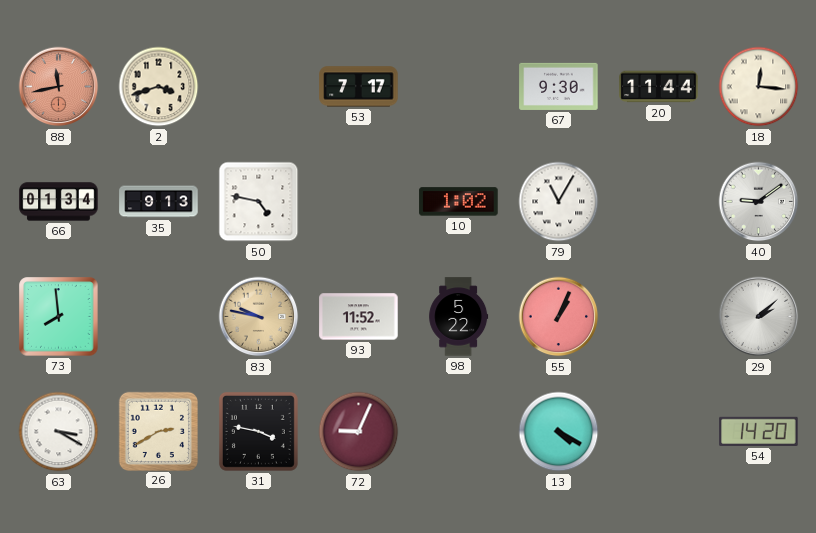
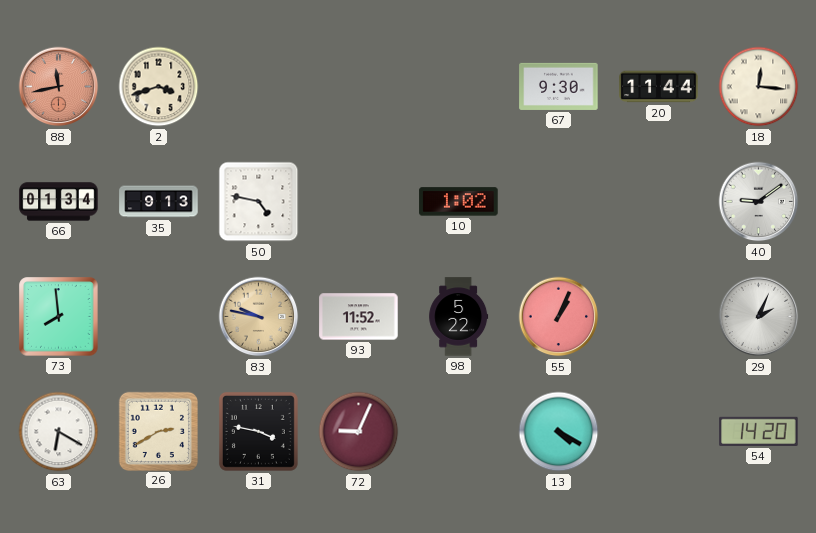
53: 7:17 -> none (359, 87)
79: 11:05 -> none (559, 202)
29: 2:08 -> 2:04 (759, 317)
63: 3:20 -> 6:20 (59, 432)
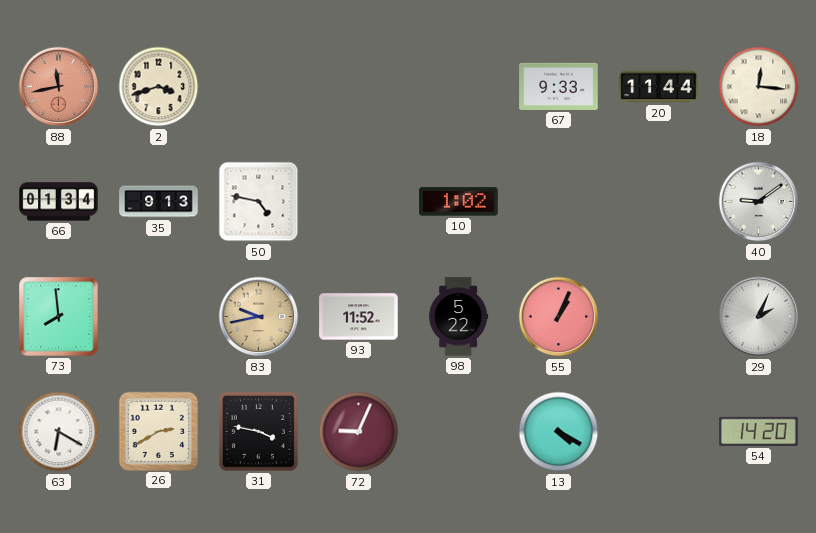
67: 9:30 -> 9:33 (559, 86)
83: 9:47 -> 9:43 (259, 317)
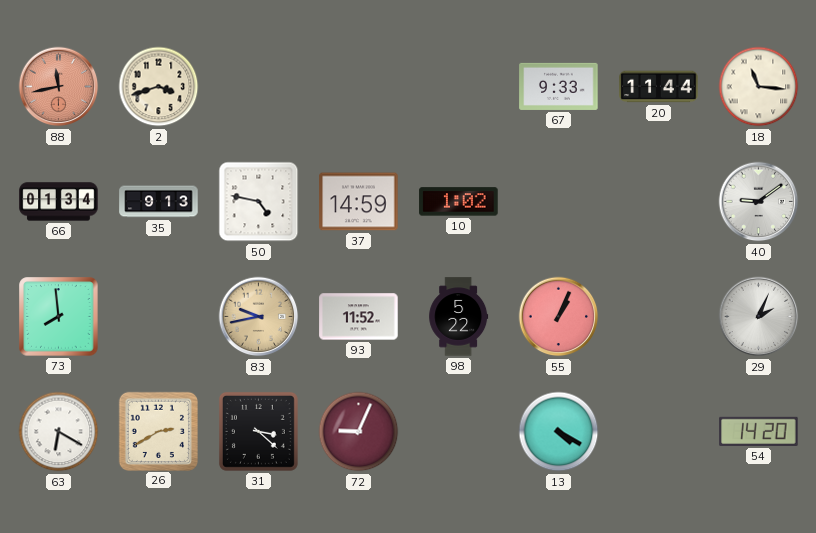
18: 12:16 -> 11:16 (759, 87)
37: none -> 14:59 (359, 202)
31: 3:47 -> 3:22 (258, 431)
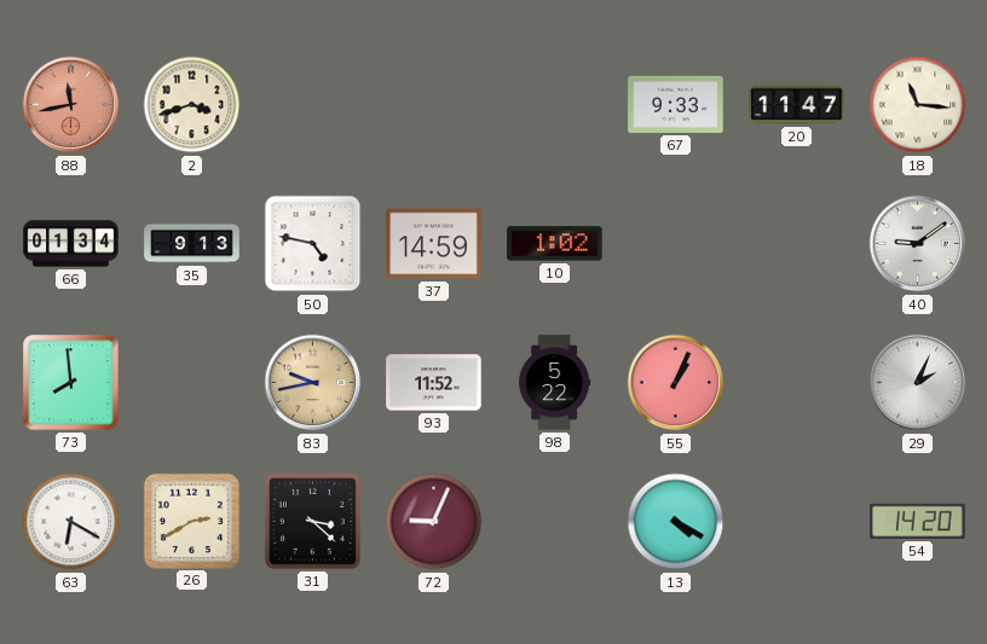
20: 11:44 -> 11:47 (797, 105)
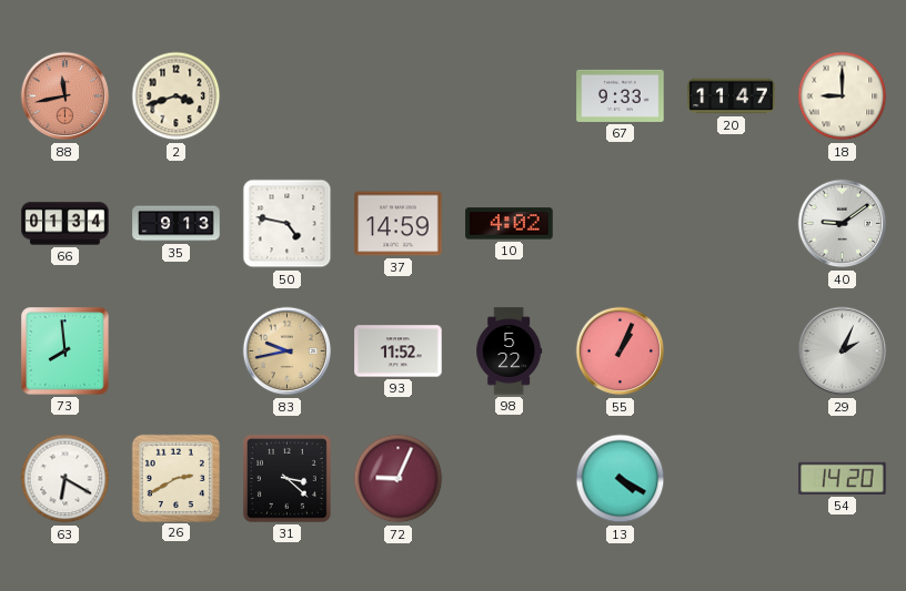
18: 11:16 -> 9:00 (843, 96)
10: 1:02 -> 4:02 (510, 224)
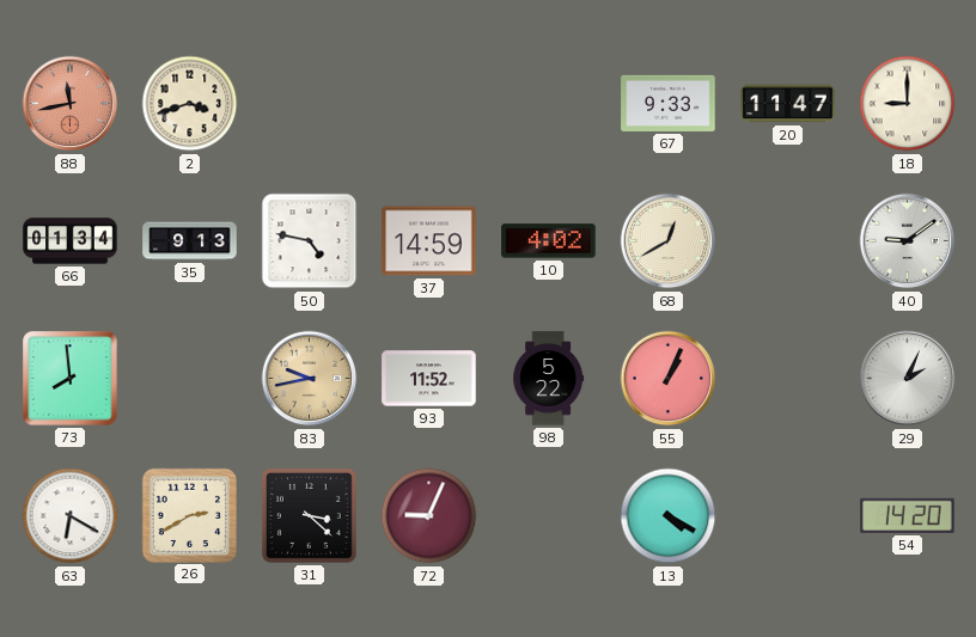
68: none -> 12:40 (669, 241)
